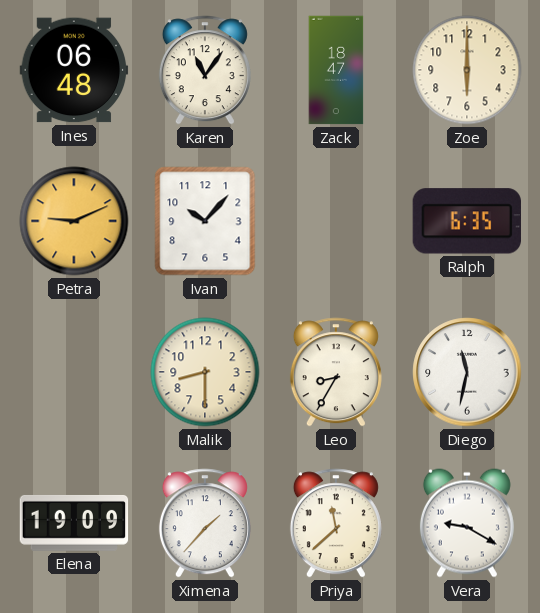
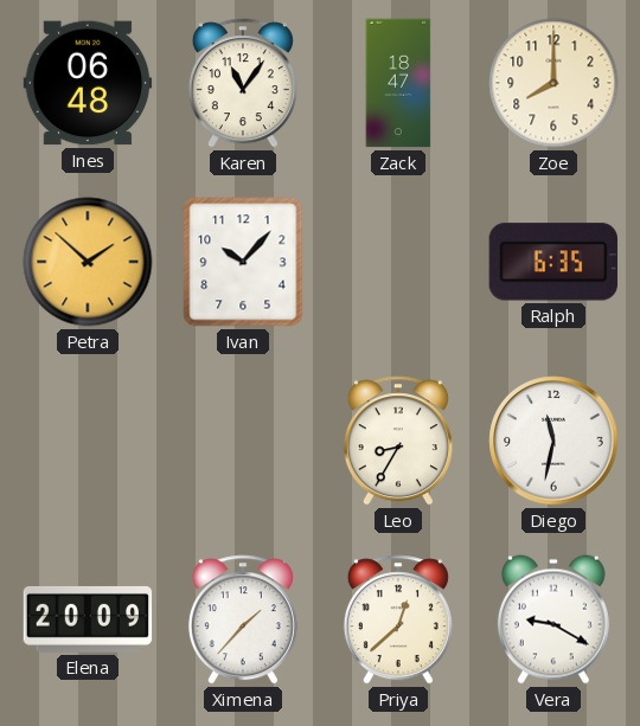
Zoe: 6:00 -> 8:00 (553, 83)
Petra: 9:11 -> 1:52 (88, 262)
Malik: 8:30 -> none (205, 372)
Elena: 19:09 -> 20:09 (88, 619)
Priya: 11:38 -> 12:38 (398, 619)
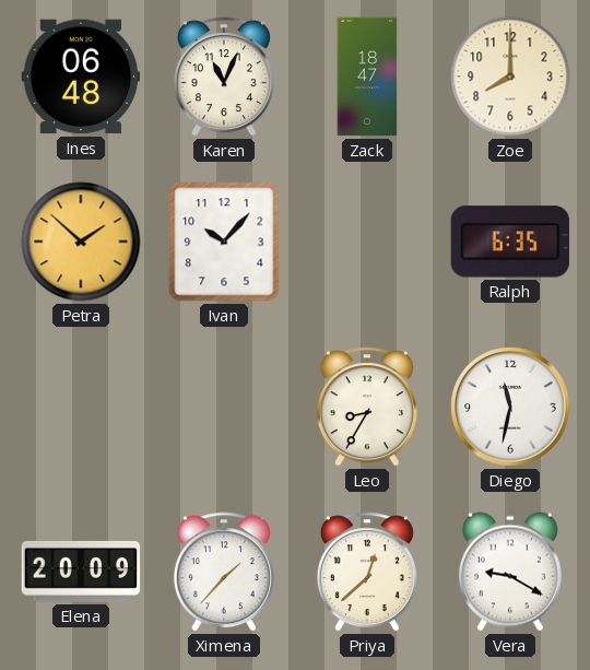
Karen: 11:06 -> 11:04 (224, 77)
